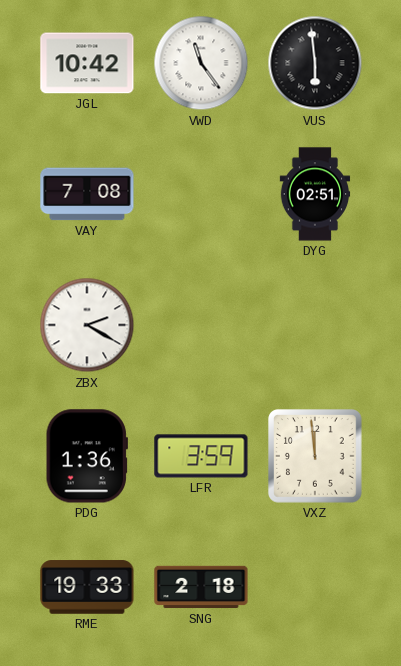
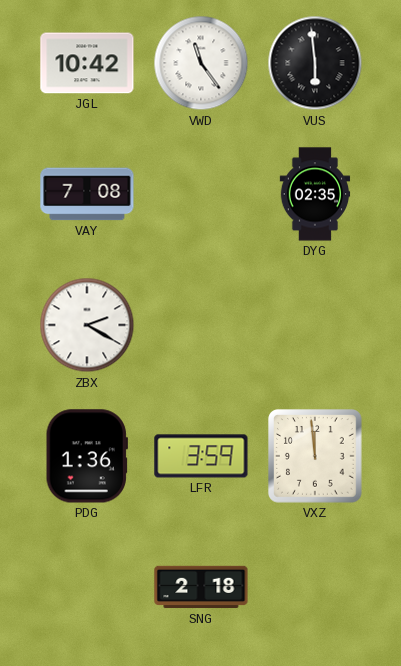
DYG: 02:51 -> 02:35 (315, 194)
RME: 19:33 -> none (87, 587)
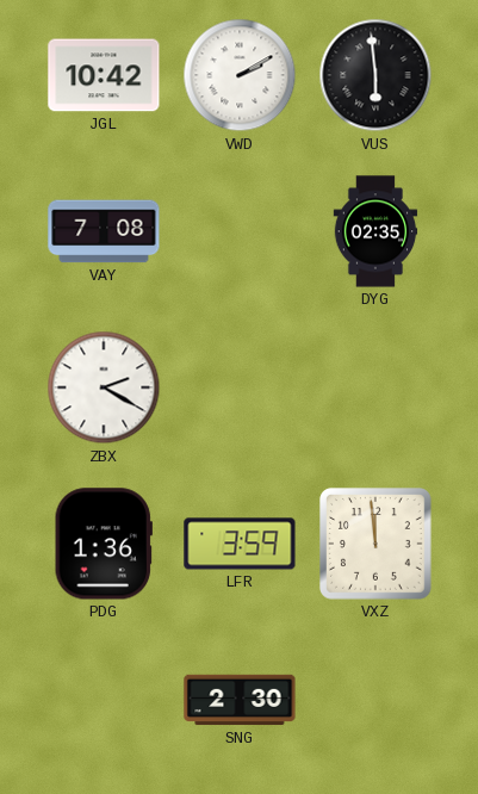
VWD: 11:24 -> 2:10 (240, 75)
SNG: 2:18 -> 2:30 (240, 700)
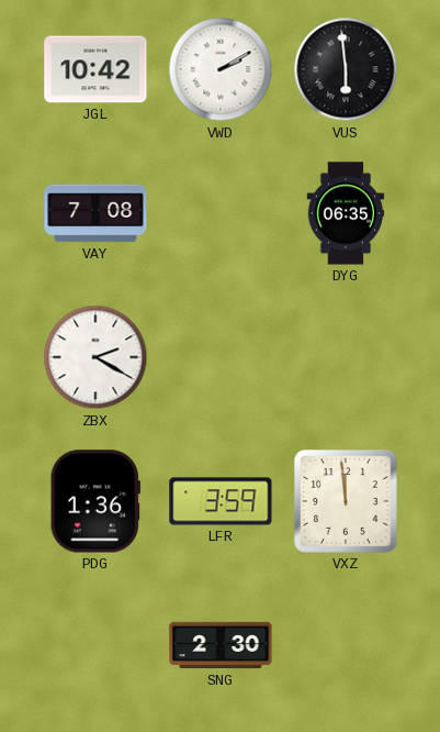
DYG: 02:35 -> 06:35 (346, 213)
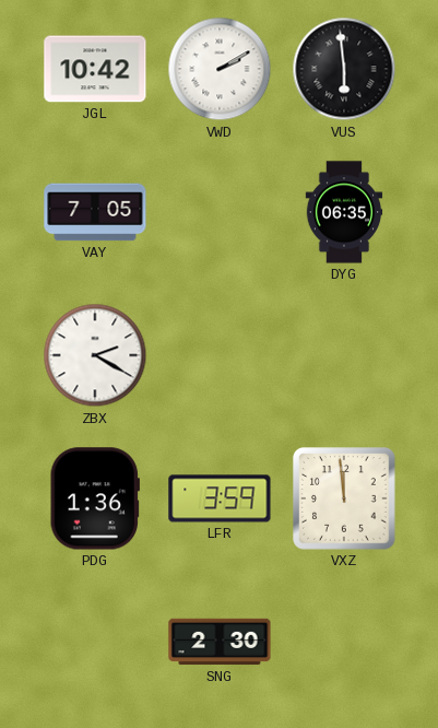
VAY: 7:08 -> 7:05 (95, 212)
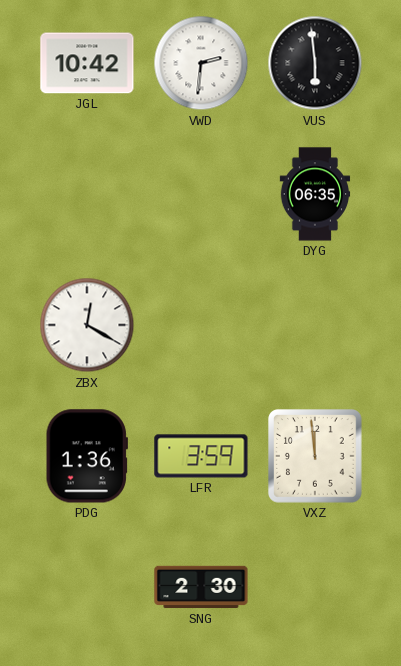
VWD: 2:10 -> 2:31 (201, 63)
VAY: 7:05 -> none (95, 212)
ZBX: 2:20 -> 12:20 (87, 325)
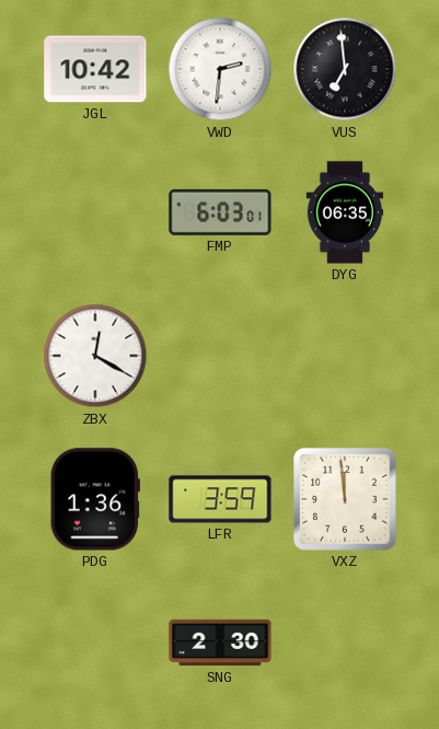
VUS: 5:59 -> 6:59 (345, 69)
FMP: none -> 6:03 (220, 212)
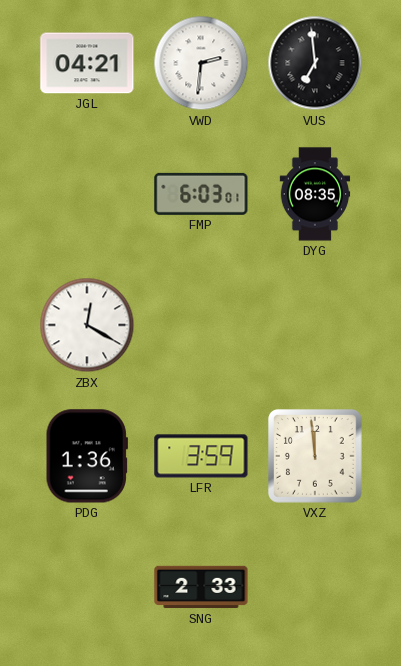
JGL: 10:42 -> 04:21 (87, 63)
DYG: 06:35 -> 08:35 (315, 194)
SNG: 2:30 -> 2:33 (201, 587)
